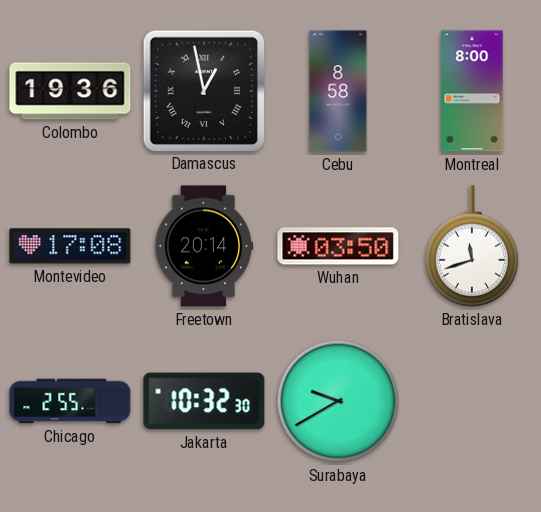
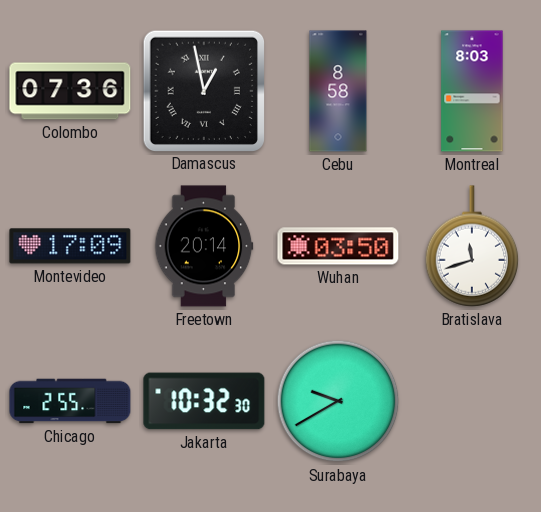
Colombo: 19:36 -> 07:36 (70, 91)
Montreal: 8:00 -> 8:03 (472, 91)
Montevideo: 17:08 -> 17:09 (70, 246)
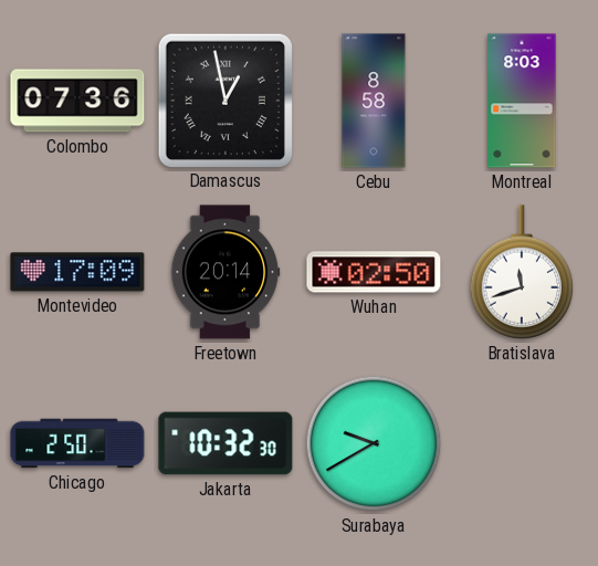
Wuhan: 03:50 -> 02:50 (374, 272)
Chicago: 2:55 -> 2:50 (77, 443)
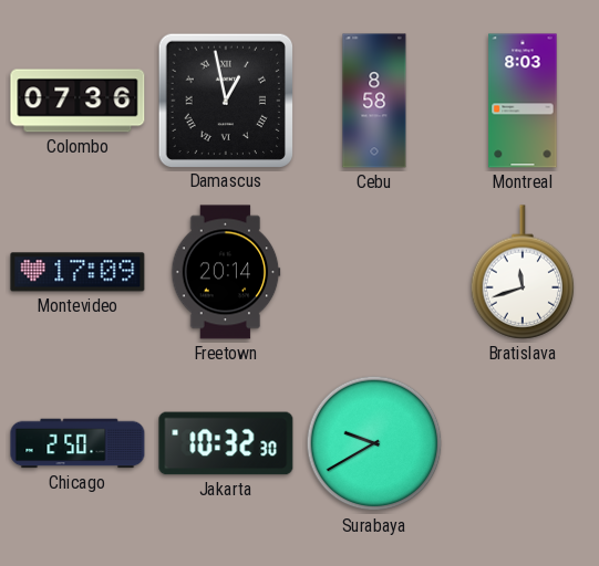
Wuhan: 02:50 -> none (374, 272)
